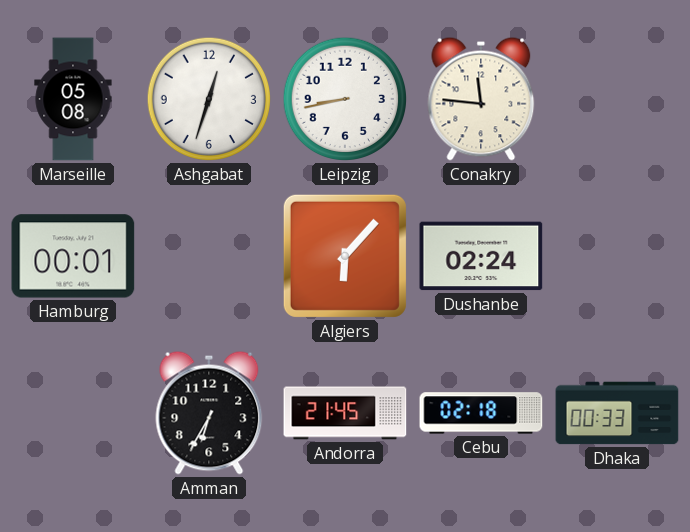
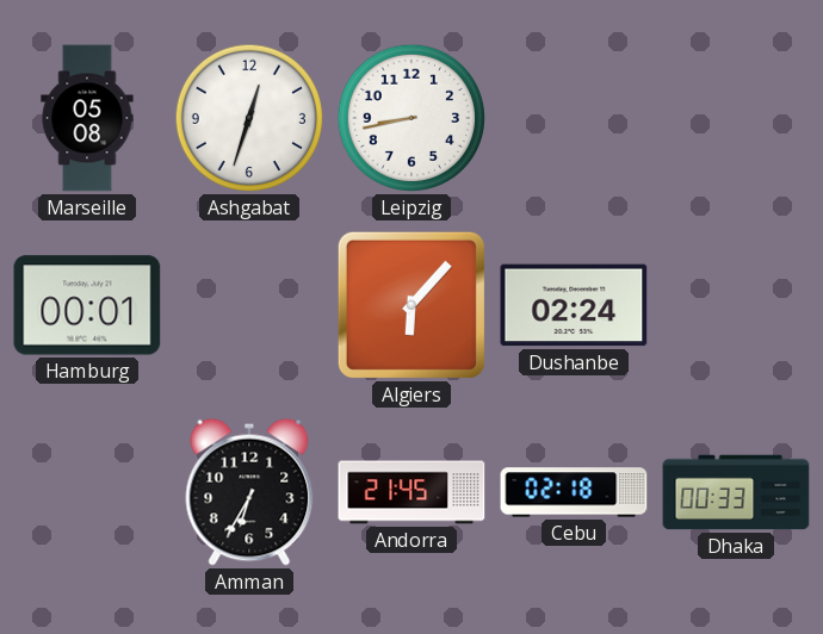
Conakry: 11:46 -> none (481, 99)
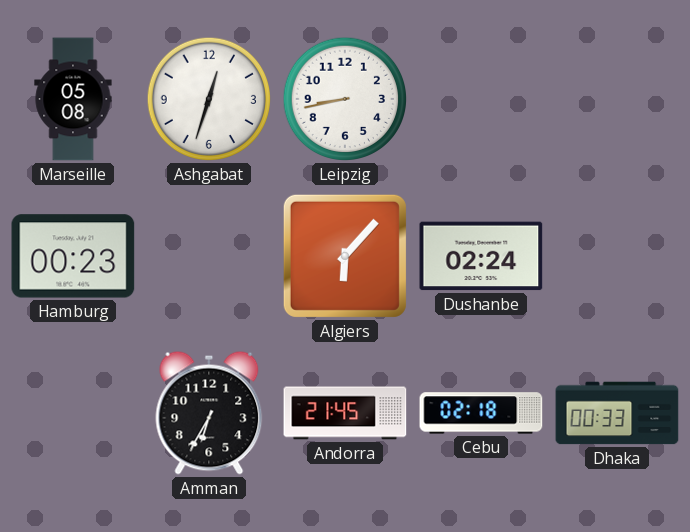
Hamburg: 00:01 -> 00:23 (73, 256)
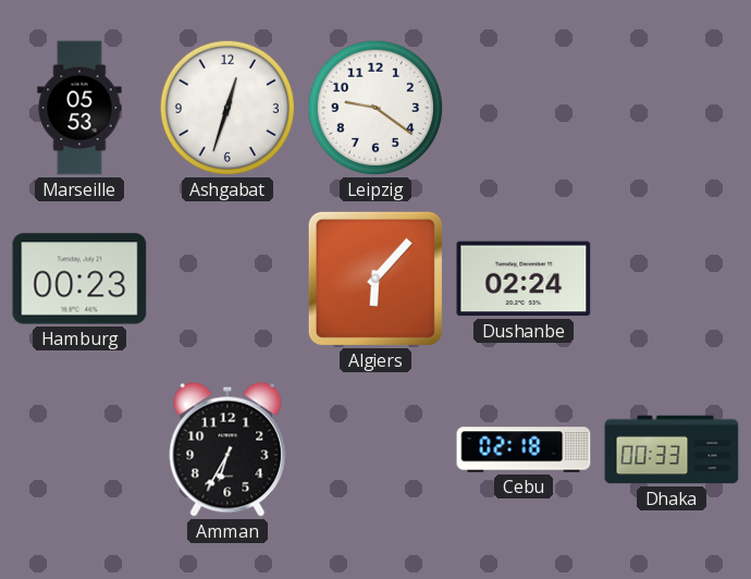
Marseille: 05:08 -> 05:53 (79, 108)
Leipzig: 8:43 -> 9:21 (375, 108)
Andorra: 21:45 -> none (345, 413)
